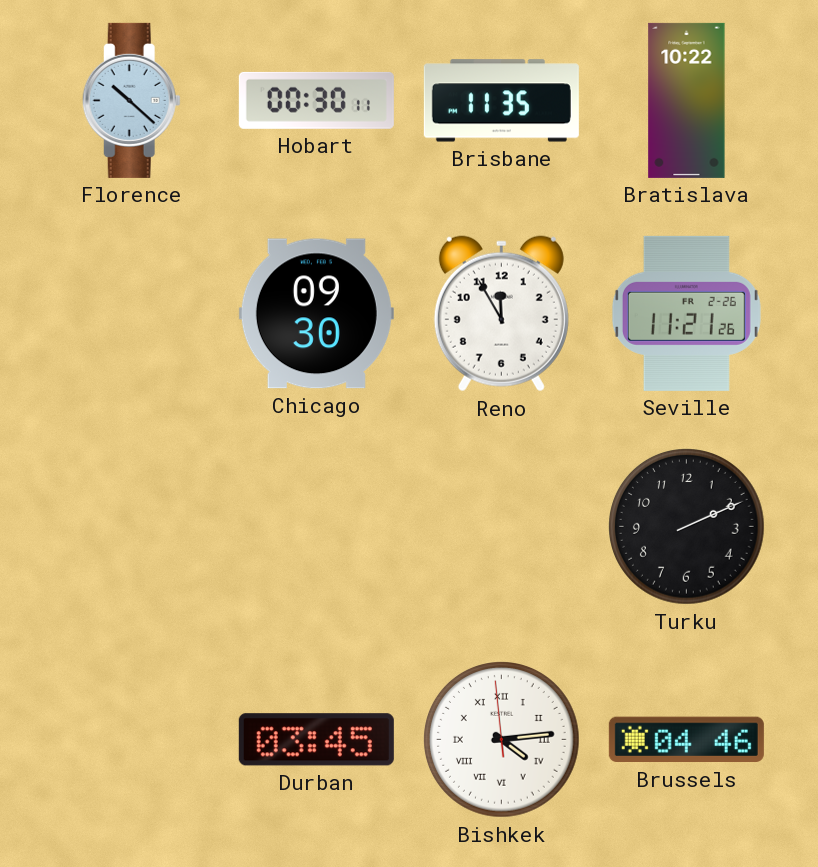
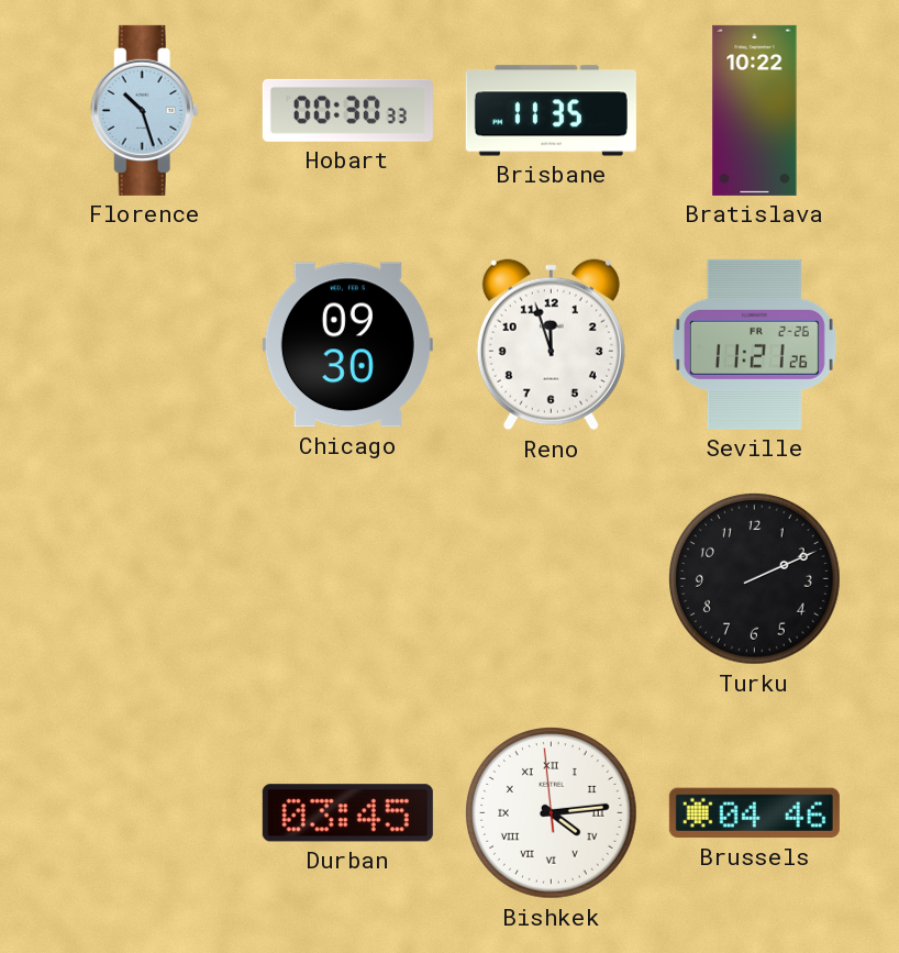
Florence: 10:22 -> 10:27 (144, 110)
Hobart: 00:30:11 -> 00:30:33 (347, 110)
Reno: 11:55 -> 11:57 (551, 345)
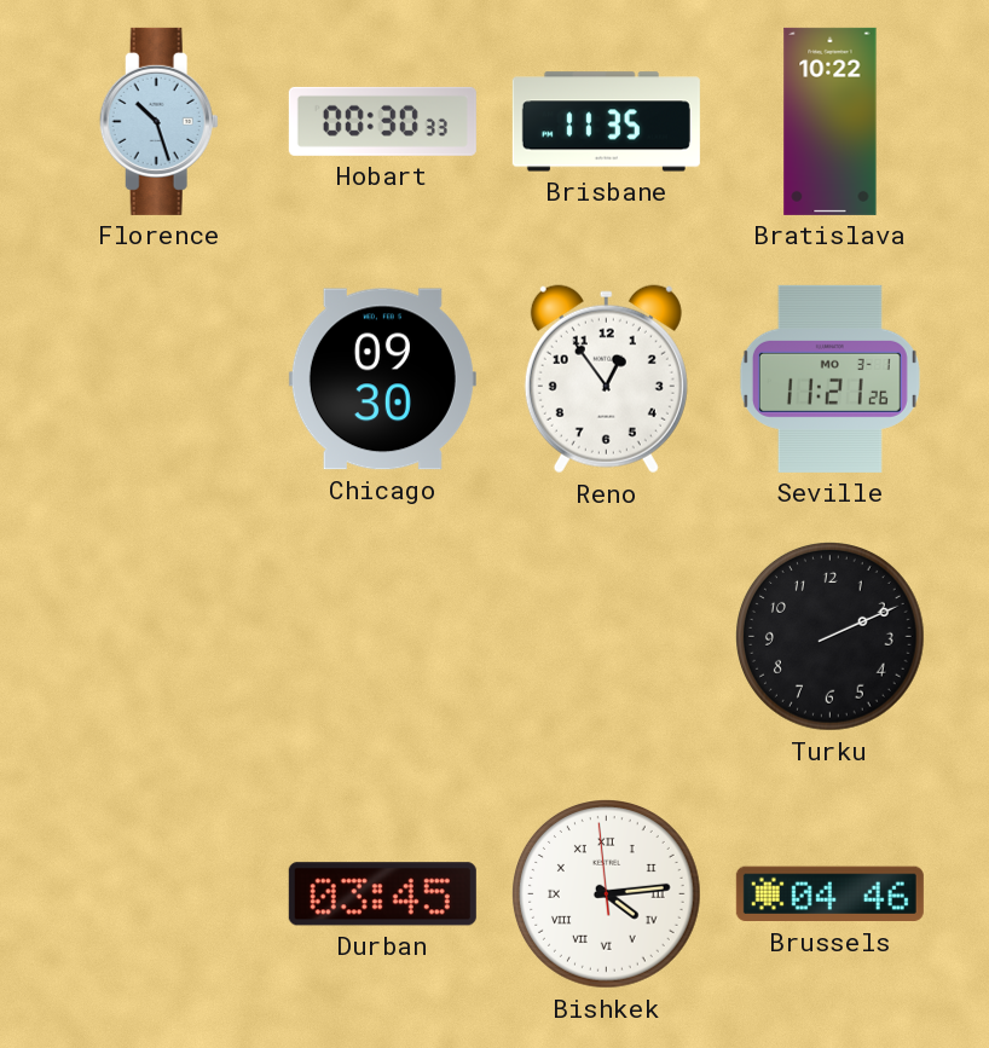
Reno: 11:57 -> 12:54 (606, 380)
Seville date: FR 2-26 -> MO 3-1 (829, 378)
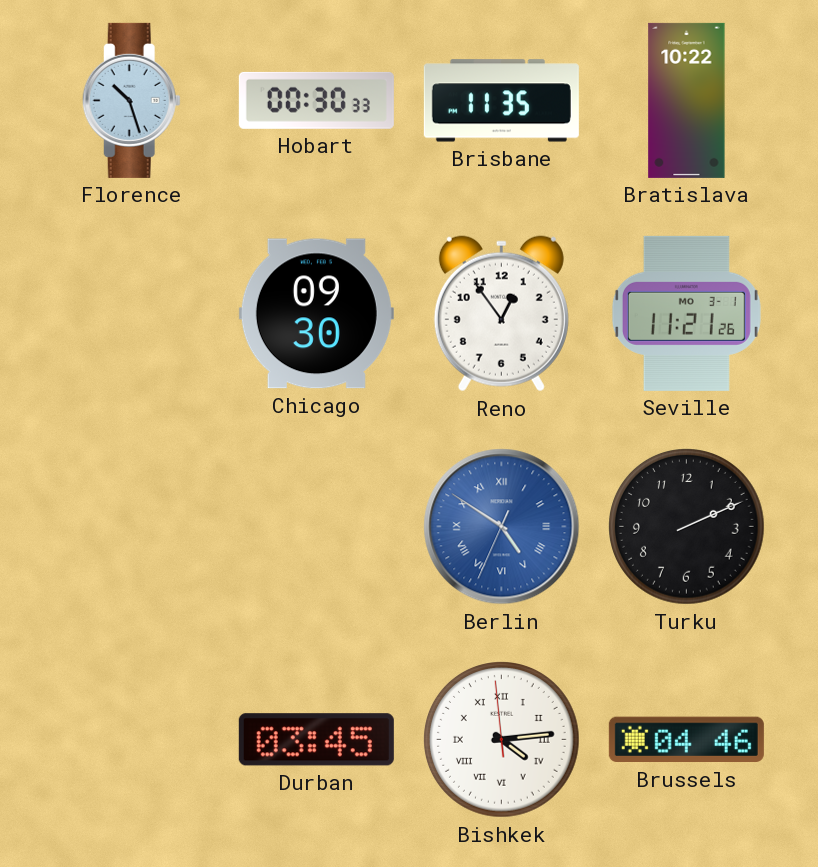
Berlin: none -> 4:50 (502, 527)
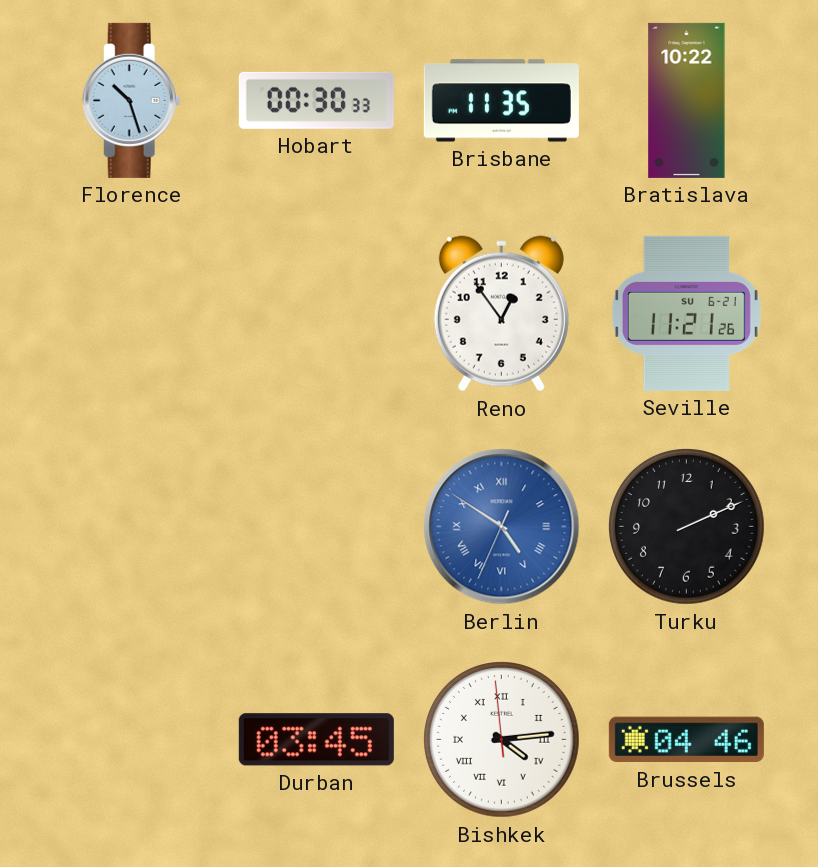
Chicago: 09:30 -> none (316, 314)
Seville date: MO 3-1 -> SU 6-21 (686, 313)
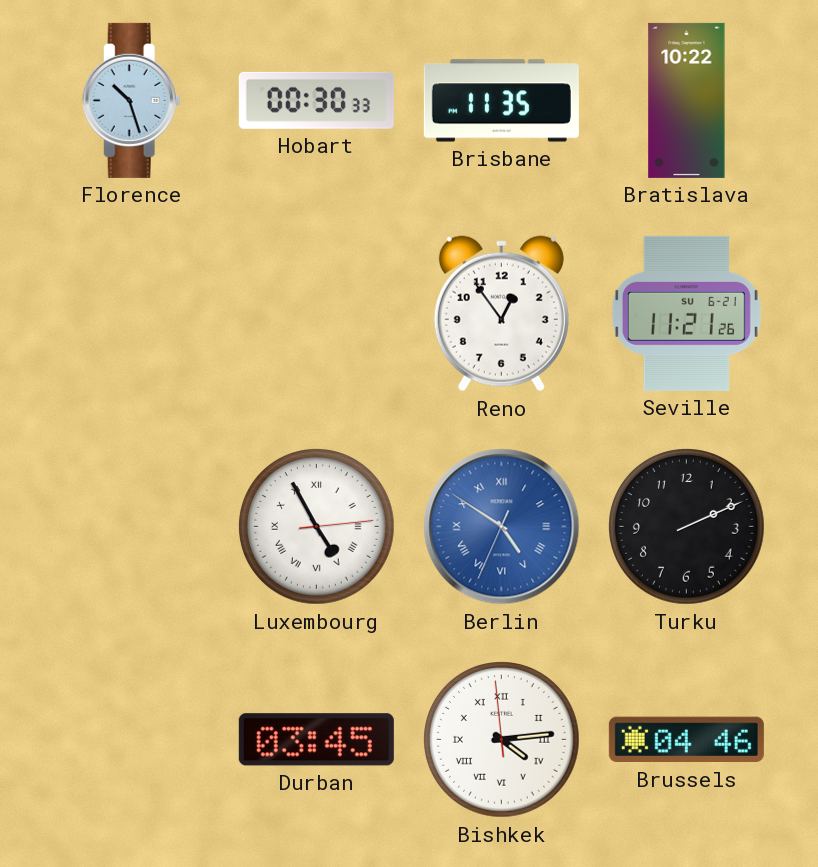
Luxembourg: none -> 4:55 (317, 527)
